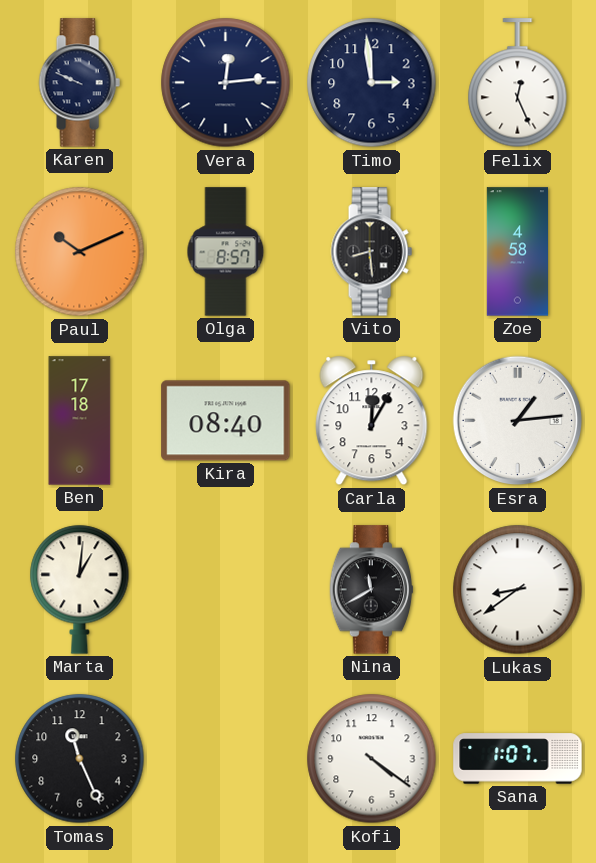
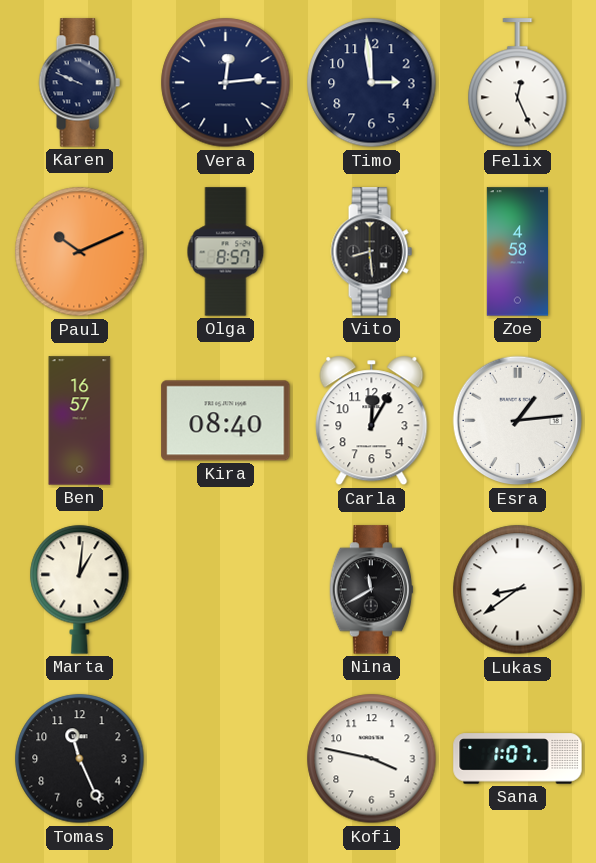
Ben: 17:18 -> 16:57 (80, 421)
Kofi: 4:21 -> 3:47 (372, 759)
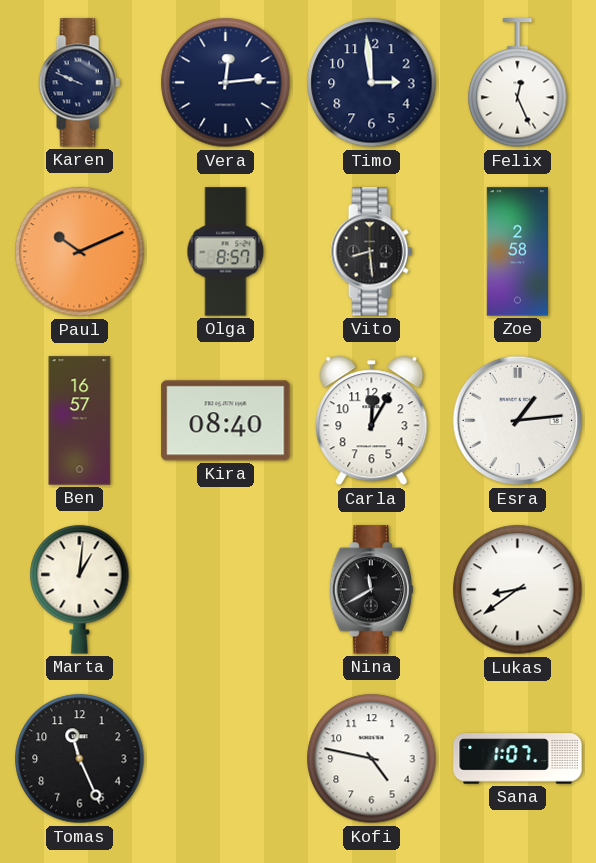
Zoe: 4:58 -> 2:58 (517, 252)
Kofi: 3:47 -> 4:47 (372, 759)
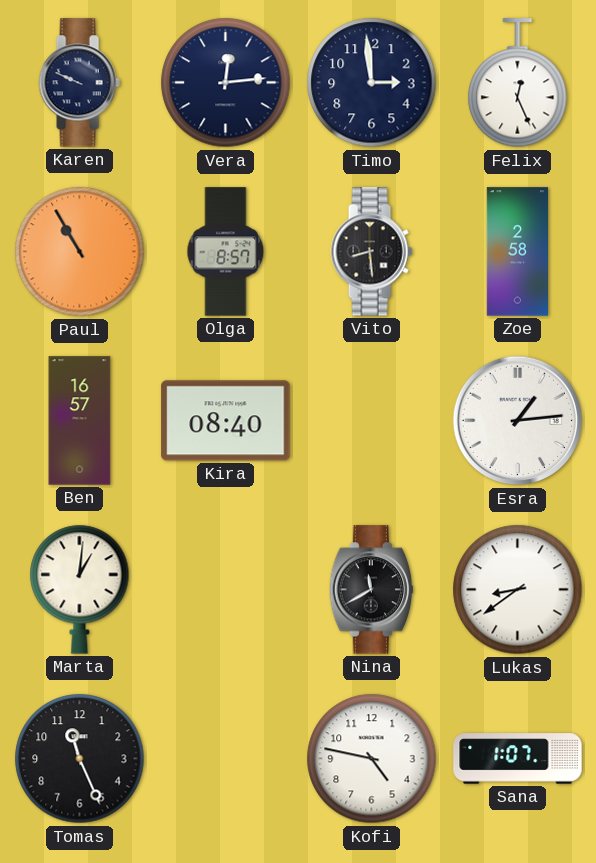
Paul: 10:11 -> 10:55 (80, 252)
Carla: 12:05 -> none (372, 421)
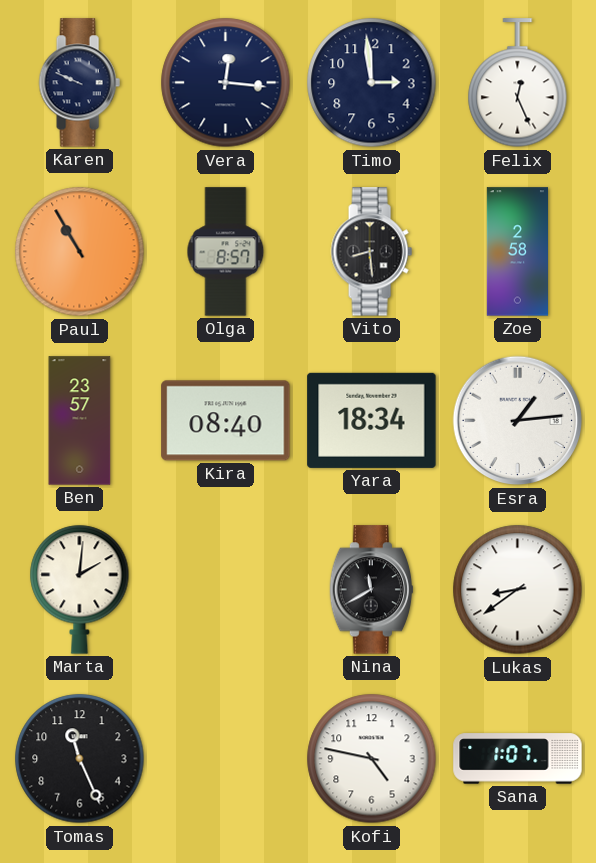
Vera: 12:14 -> 12:16 (226, 83)
Ben: 16:57 -> 23:57 (80, 421)
Yara: none -> 18:34 (372, 420)
Marta: 1:01 -> 2:01 (80, 589)
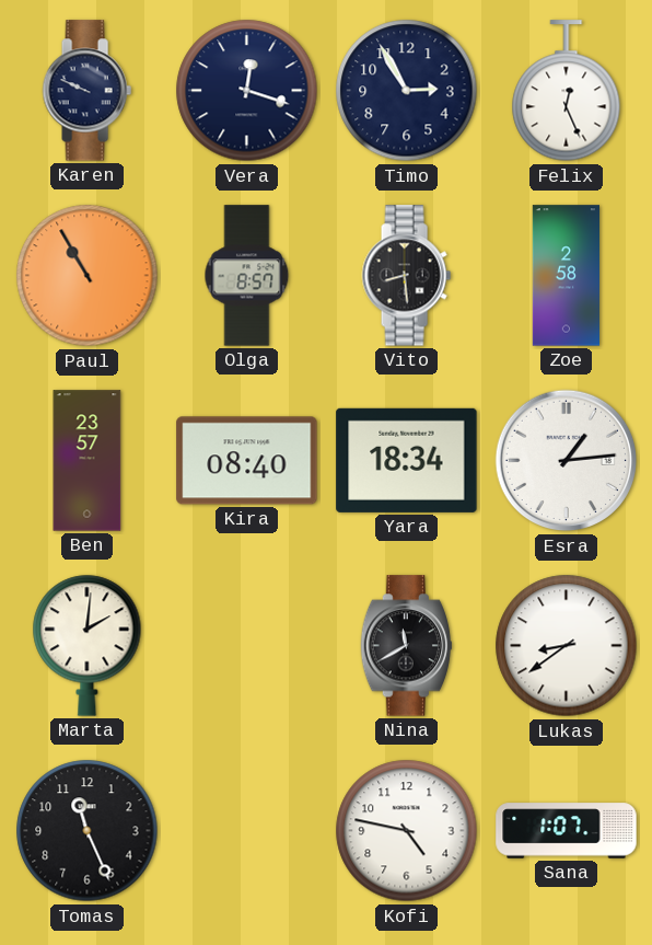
Vera: 12:16 -> 12:18 (247, 91)
Timo: 2:59 -> 2:55 (407, 91)
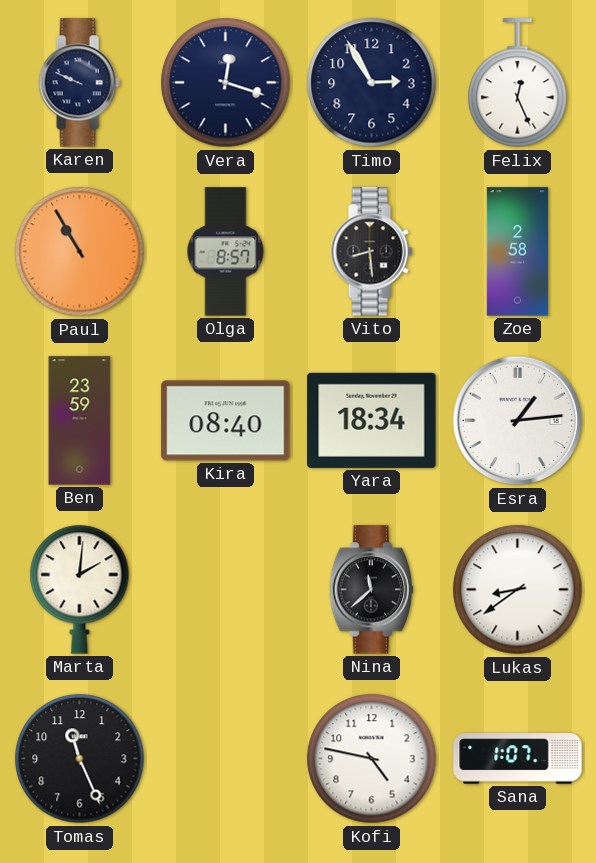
Ben: 23:57 -> 23:59 (80, 421)
Nina: 11:40 -> 11:38 (372, 590)
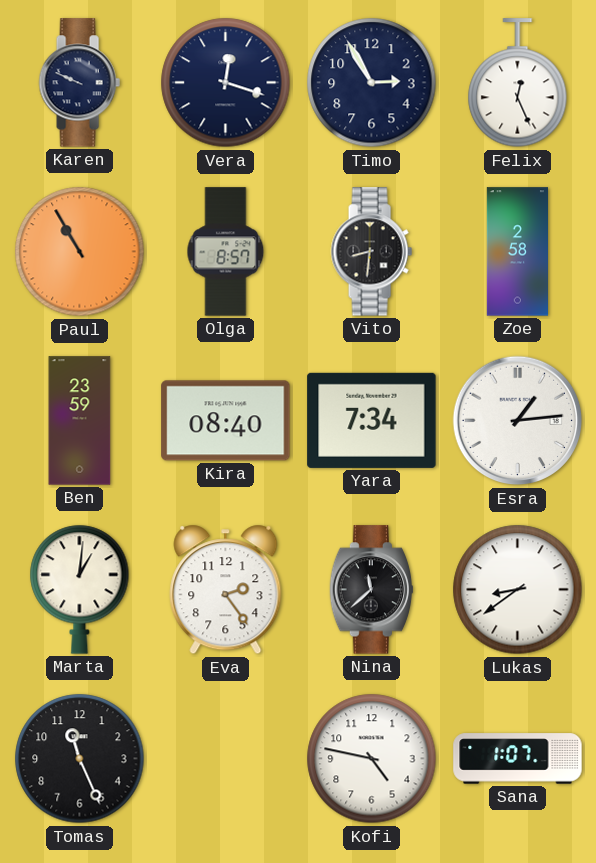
Vito: 8:29 -> 8:31 (371, 252)
Yara: 18:34 -> 7:34 (372, 420)
Marta: 2:01 -> 1:01 (80, 589)
Eva: none -> 2:24 (226, 590)
